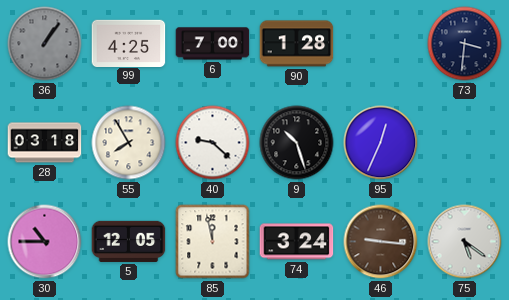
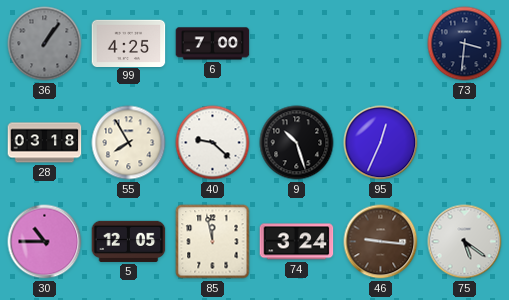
90: 1:28 -> none (297, 44)
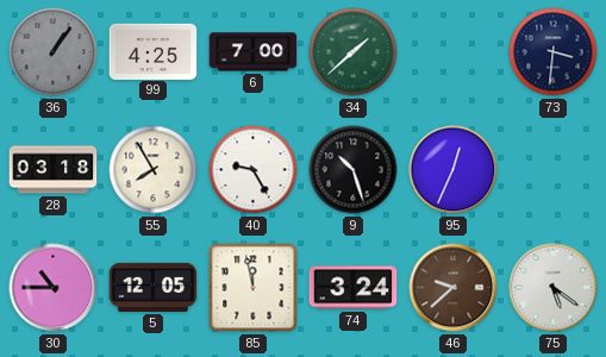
34: none -> 1:38 (354, 52)
40: 9:22 -> 9:25 (254, 170)
46: 9:16 -> 9:38 (454, 288)
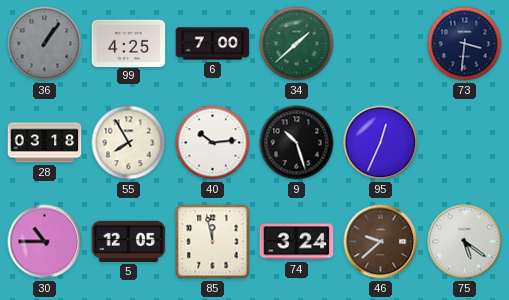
40: 9:25 -> 10:14 (213, 143)
